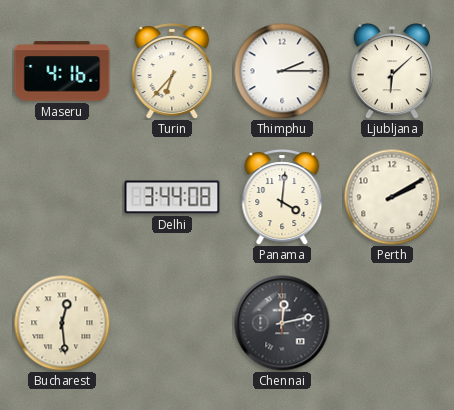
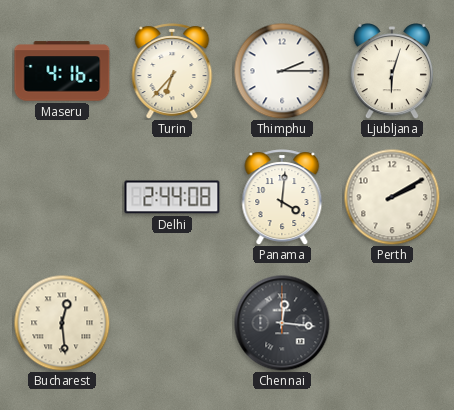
Ljubljana: 6:08 -> 6:03 (392, 72)
Delhi: 3:44 -> 2:44 (172, 197)
Chennai: 12:13 -> 12:16 (282, 323)
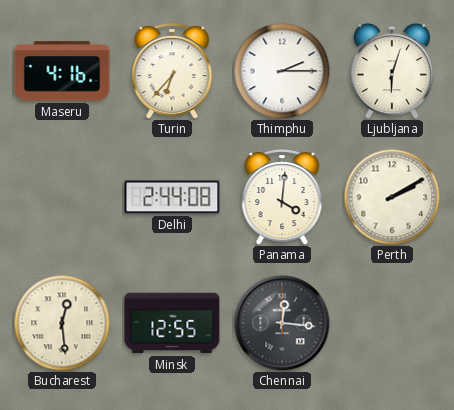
Minsk: none -> 12:55 (172, 323)
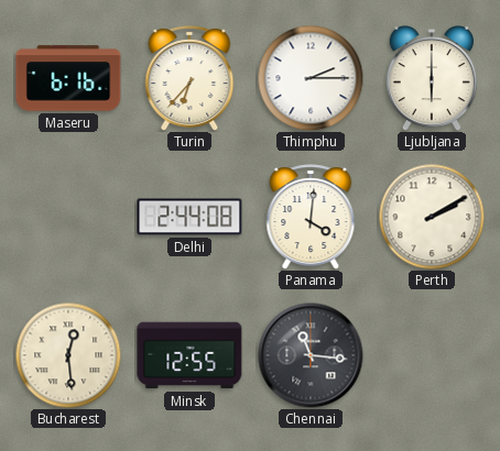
Maseru: 4:16 -> 6:16 (68, 78)
Ljubljana: 6:03 -> 6:00 (432, 79)
Chennai: 12:16 -> 11:16 (311, 355)
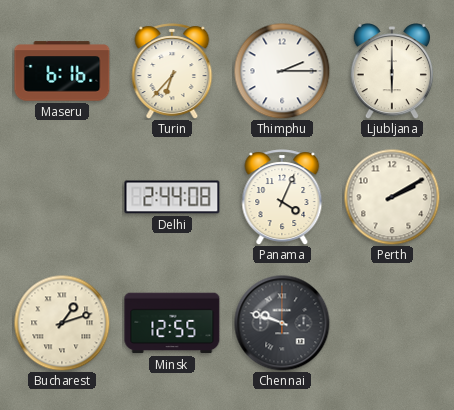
Panama: 4:01 -> 4:04 (282, 197)
Bucharest: 12:29 -> 1:12 (62, 323)
Chennai: 11:16 -> 9:48 (282, 323)
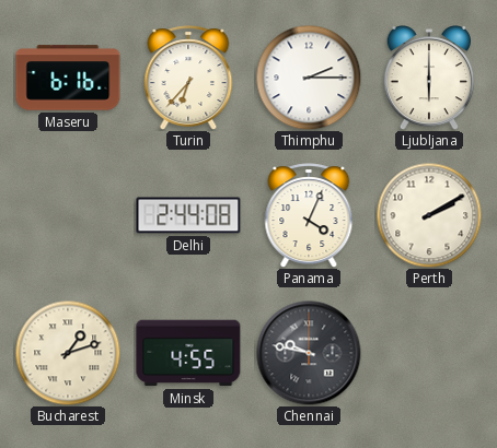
Minsk: 12:55 -> 4:55 (188, 353)
Chennai: 9:48 -> 9:47 (309, 353)
